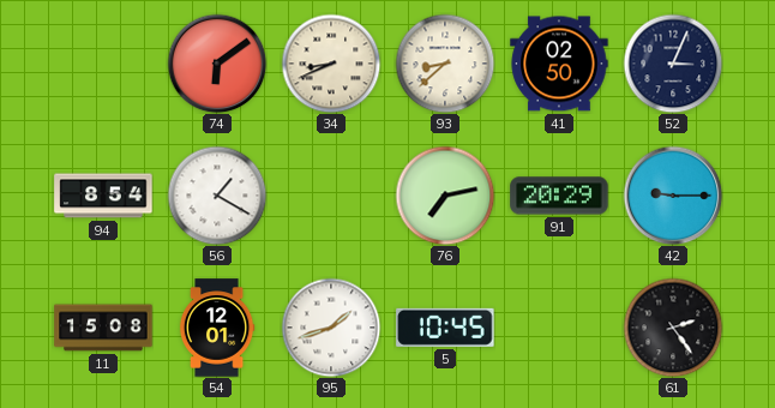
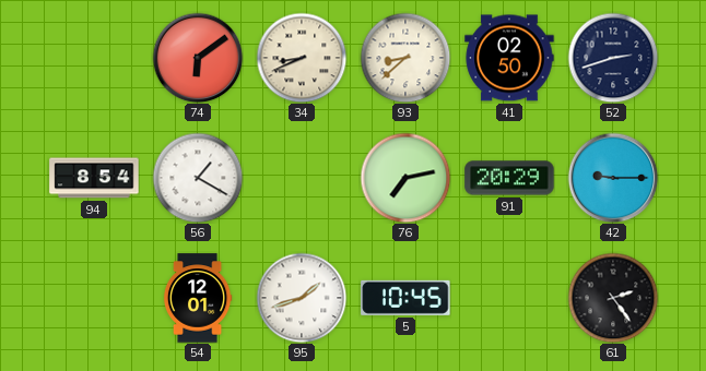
52: 3:04 -> 2:42 (613, 58)
11: 15:08 -> none (103, 328)
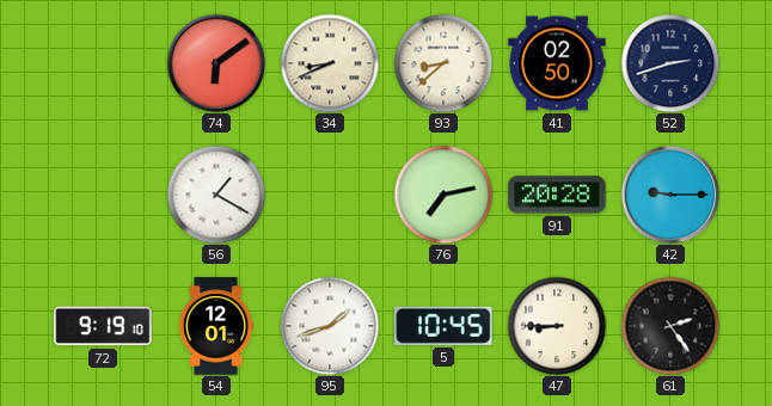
94: 8:54 -> none (94, 178)
91: 20:29 -> 20:28 (557, 195)
72: none -> 9:19 (103, 326)
47: none -> 8:45 (557, 326)
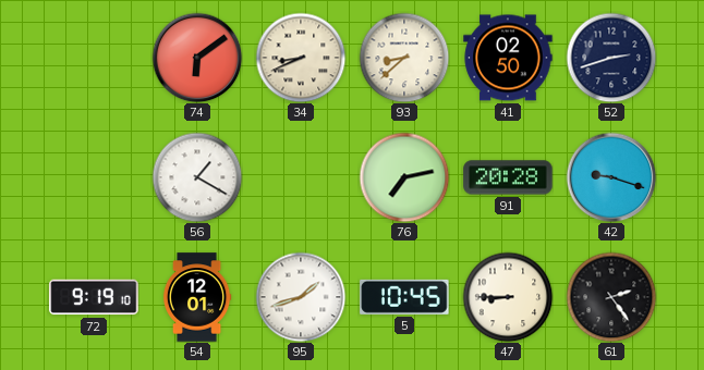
42: 9:15 -> 9:18 (611, 177)
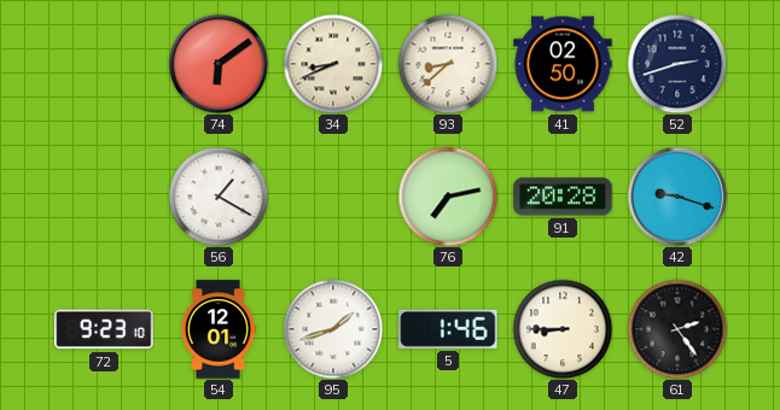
72: 9:19 -> 9:23 (104, 329)
5: 10:45 -> 1:46 (448, 329)
